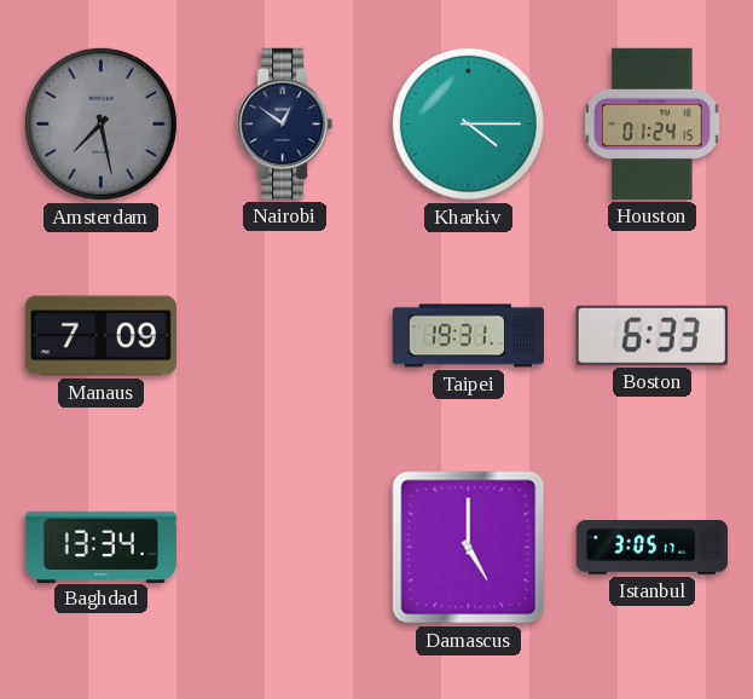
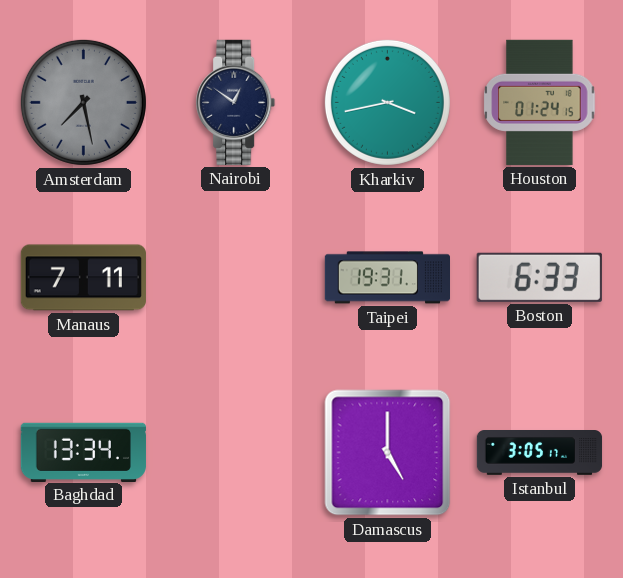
Kharkiv: 4:15 -> 3:43 (387, 102)
Manaus: 7:09 -> 7:11 (83, 278)
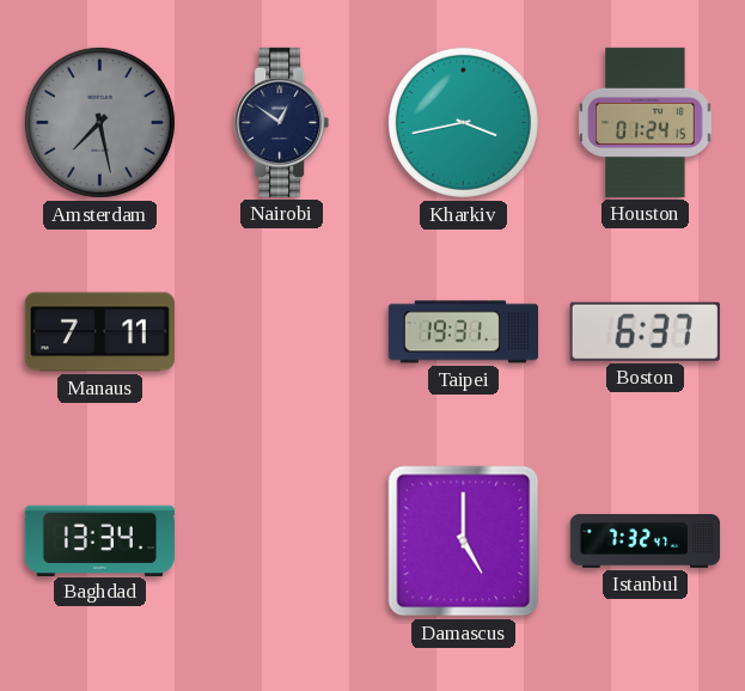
Boston: 6:33 -> 6:37 (645, 331)
Istanbul: 3:05 -> 7:32 (646, 542)
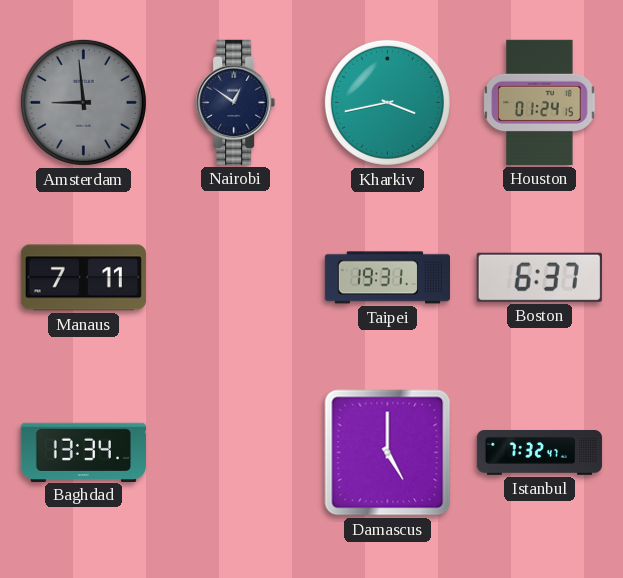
Amsterdam: 7:28 -> 8:59 (83, 102)
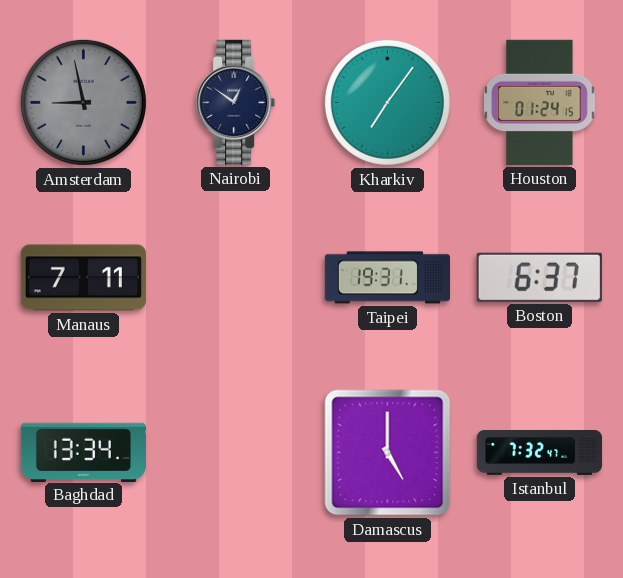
Amsterdam: 8:59 -> 8:58 (83, 102)
Kharkiv: 3:43 -> 7:06 (387, 102)
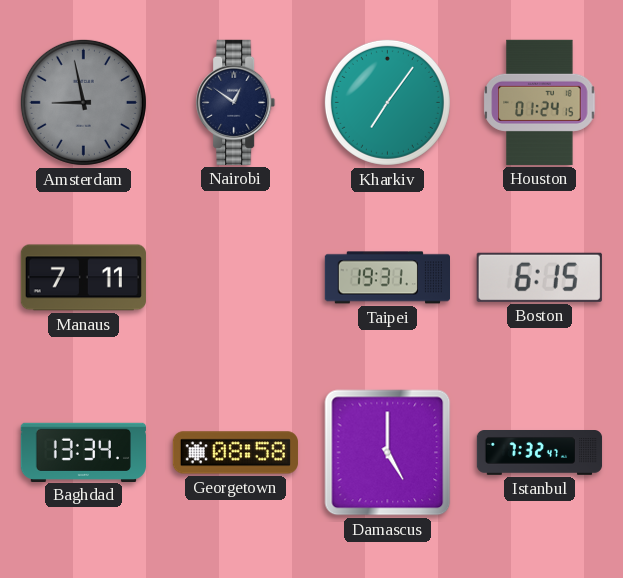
Boston: 6:37 -> 6:15 (539, 277)
Georgetown: none -> 08:58 (235, 453)
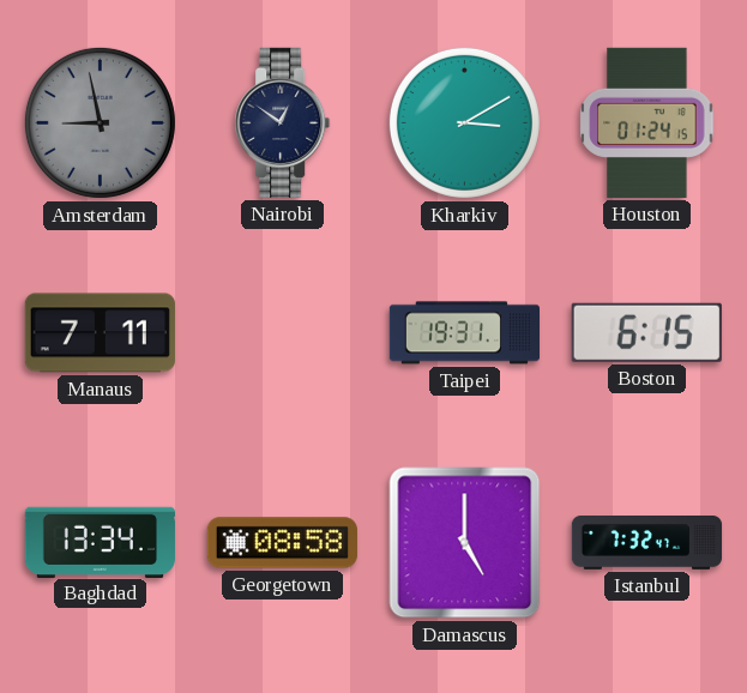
Kharkiv: 7:06 -> 3:10 (464, 122)
